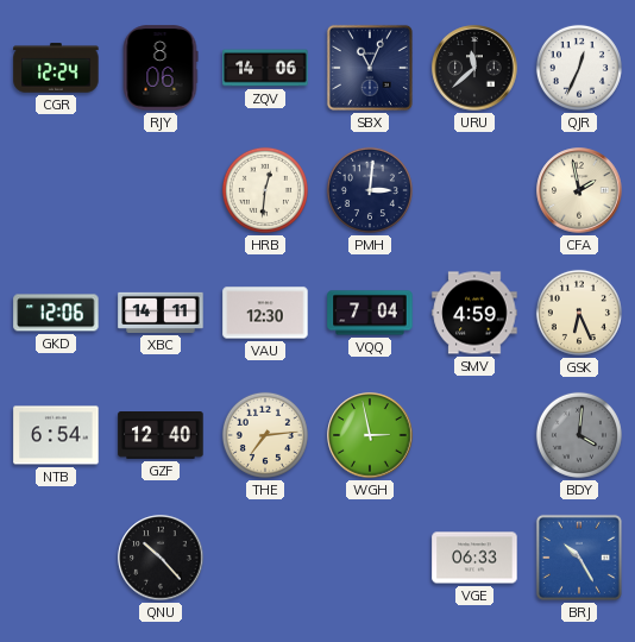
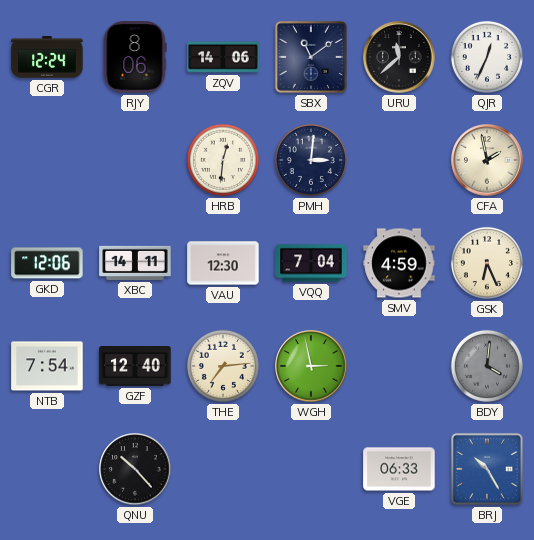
SBX: 11:04 -> 11:09 (311, 57)
NTB: 6:54 -> 7:54 (47, 366)
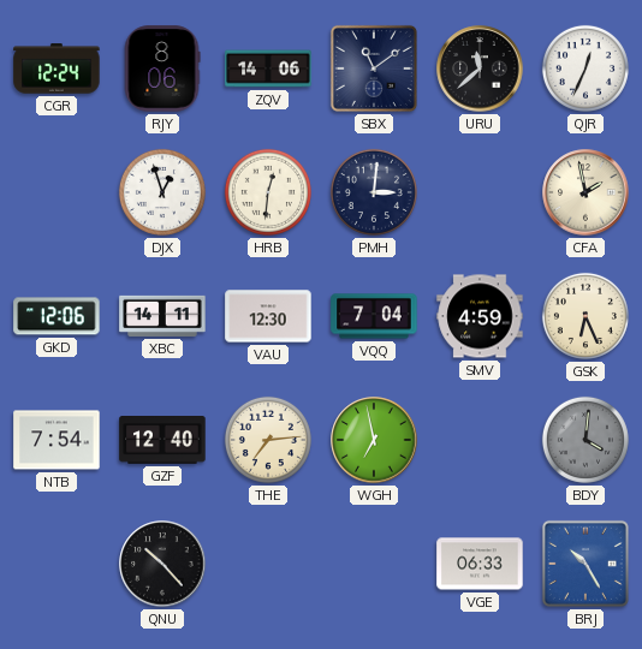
DJX: none -> 12:57 (162, 192)
WGH: 2:58 -> 6:58 (374, 440)
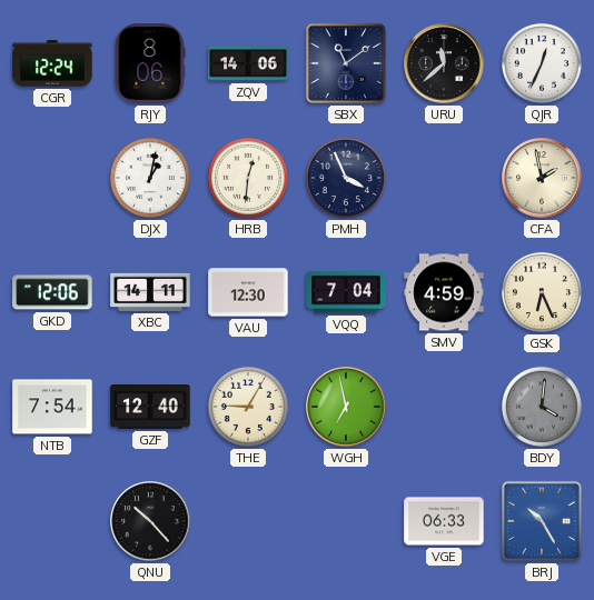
DJX: 12:57 -> 1:02 (150, 178)
PMH: 3:01 -> 3:56 (346, 178)
THE: 7:14 -> 9:05 (248, 407)
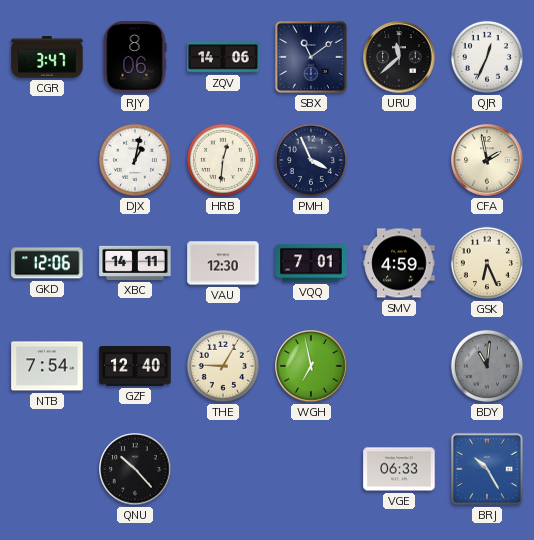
CGR: 12:24 -> 3:47 (47, 57)
VQQ: 7:04 -> 7:01 (311, 263)
BDY: 4:01 -> 11:01 (487, 366)
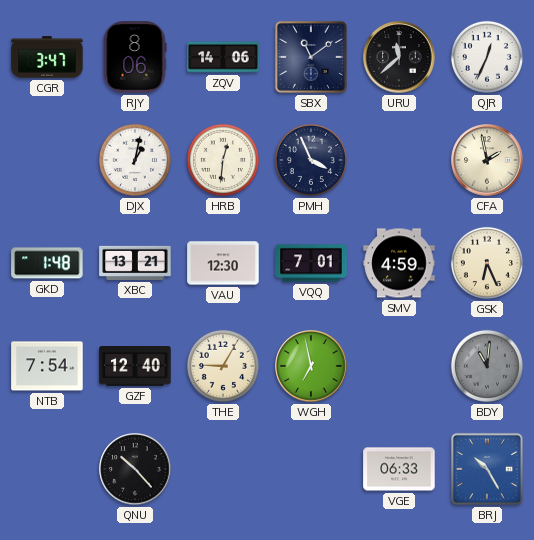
GKD: 12:06 -> 1:48 (47, 263)
XBC: 14:11 -> 13:21 (135, 263)
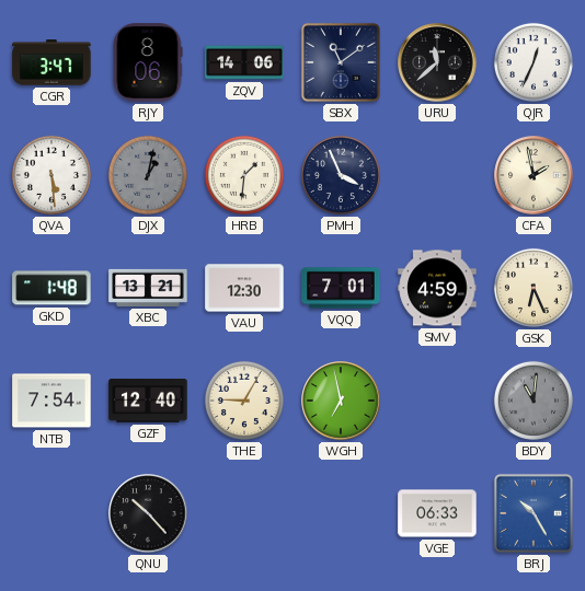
QVA: none -> 5:29 (51, 175)
DJX dial: white -> grey (148, 175)
HRB: 12:31 -> 1:31 (244, 175)
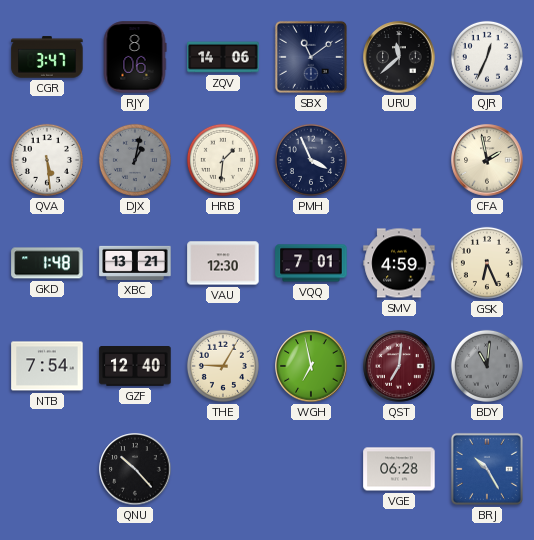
QST: none -> 7:01 (399, 366)
VGE: 06:33 -> 06:28 (399, 469)
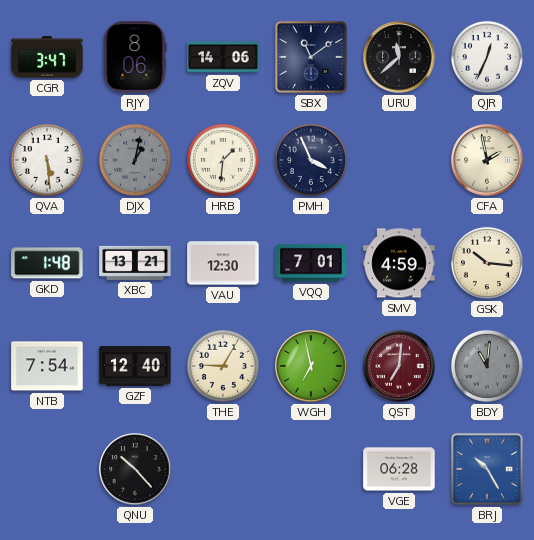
GSK: 6:26 -> 10:16 (487, 263)
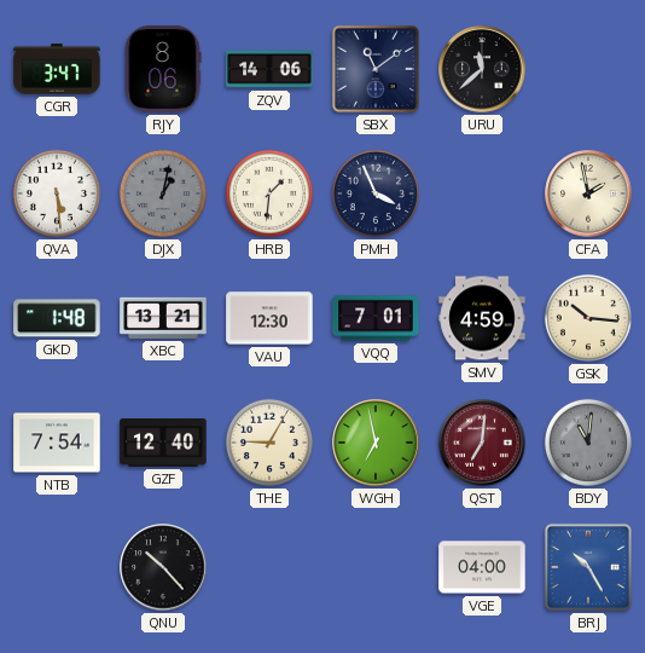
QJR: 12:34 -> none (487, 57)
VGE: 06:28 -> 04:00 (482, 567)
